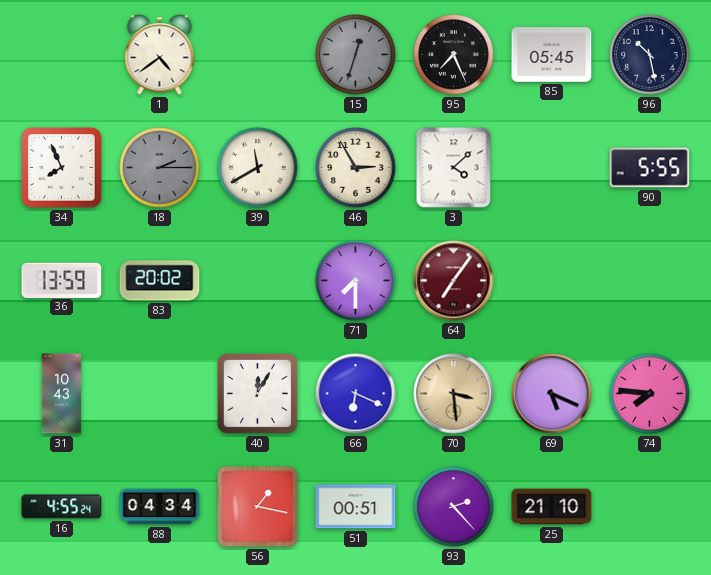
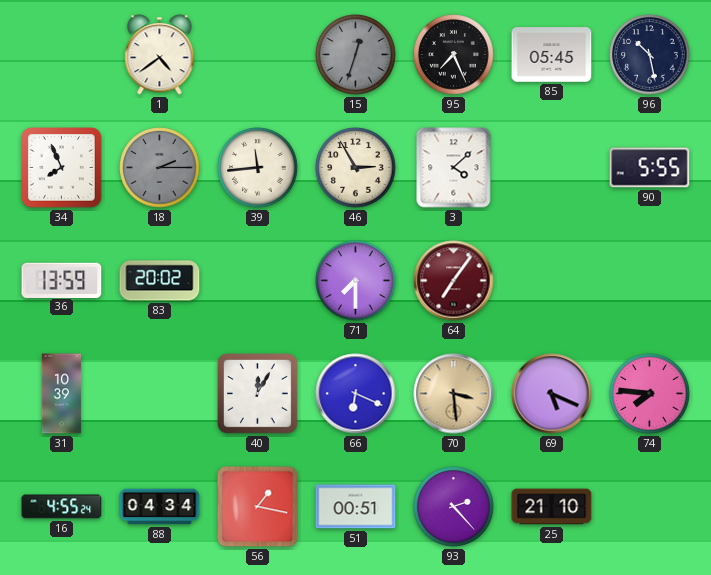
39: 11:40 -> 11:44 (258, 168)
31: 10:43 -> 10:39 (62, 394)
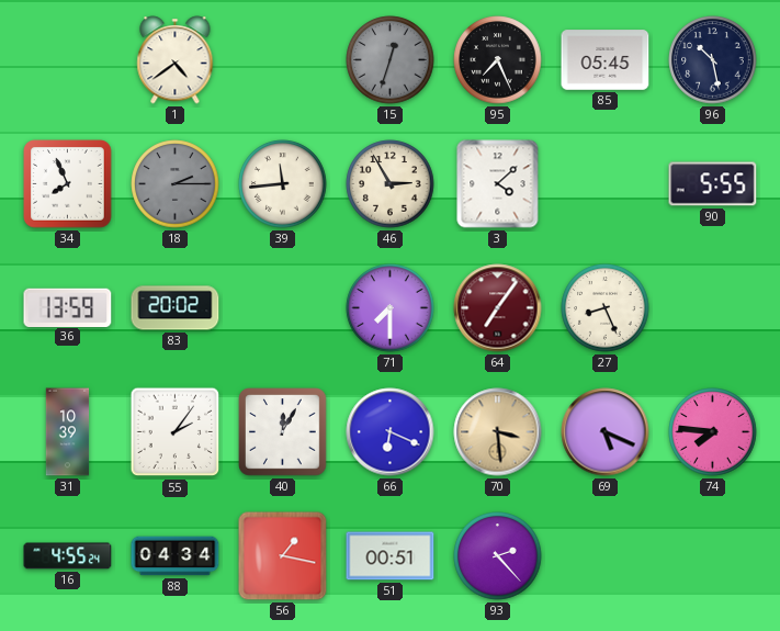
27: none -> 8:26 (606, 308)
55: none -> 2:06 (176, 432)
25: 21:10 -> none (552, 507)
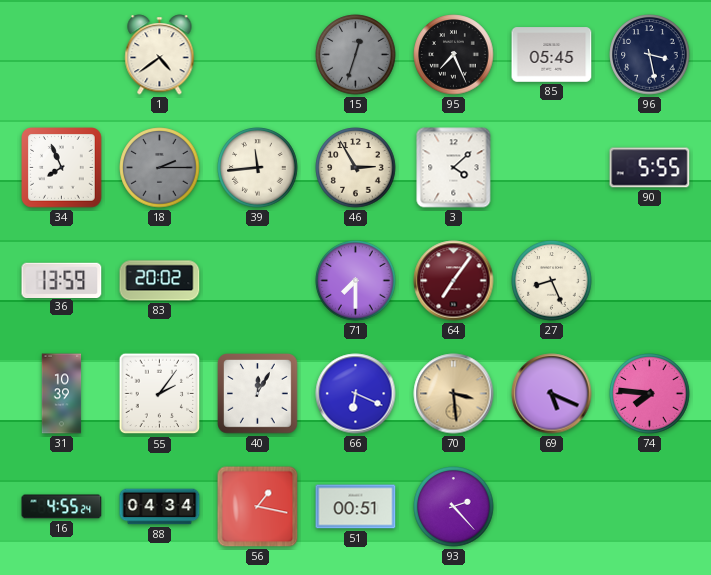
96: 10:28 -> 3:28 (650, 55)
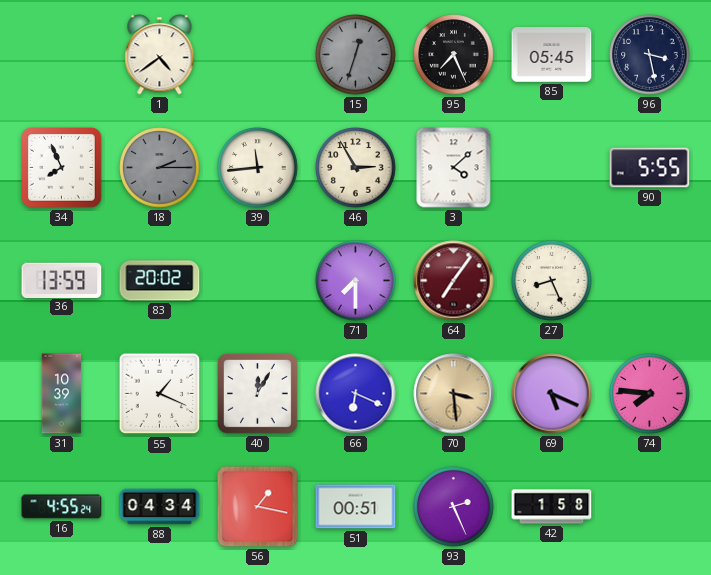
55: 2:06 -> 1:19 (160, 394)
93: 2:23 -> 2:26 (454, 507)
42: none -> 1:58 (552, 507)
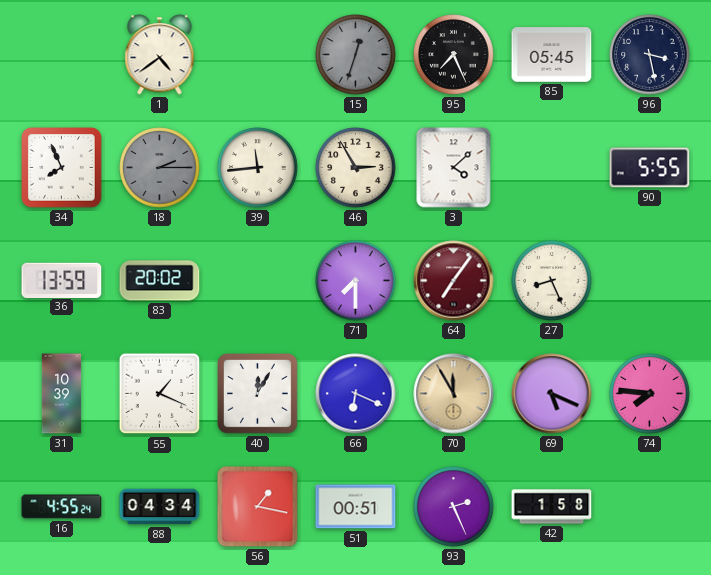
70: 3:29 -> 11:55 (454, 394)
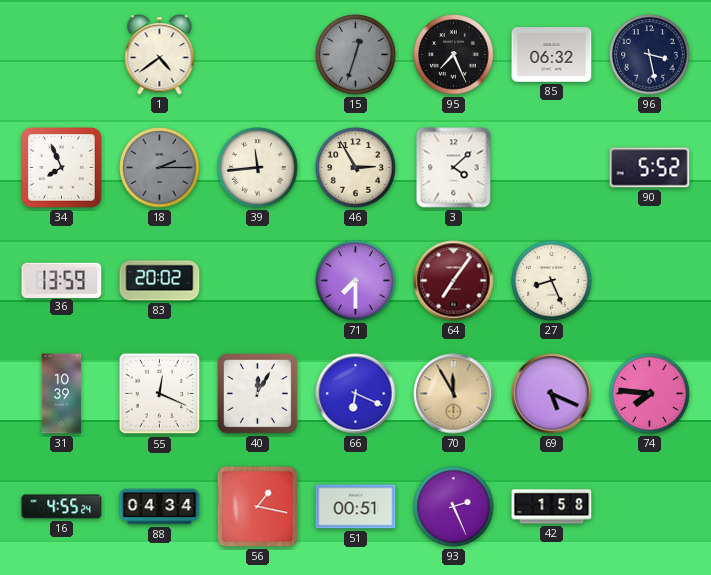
85: 05:45 -> 06:32 (552, 55)
90: 5:55 -> 5:52 (650, 168)
55: 1:19 -> 12:19 (160, 394)
